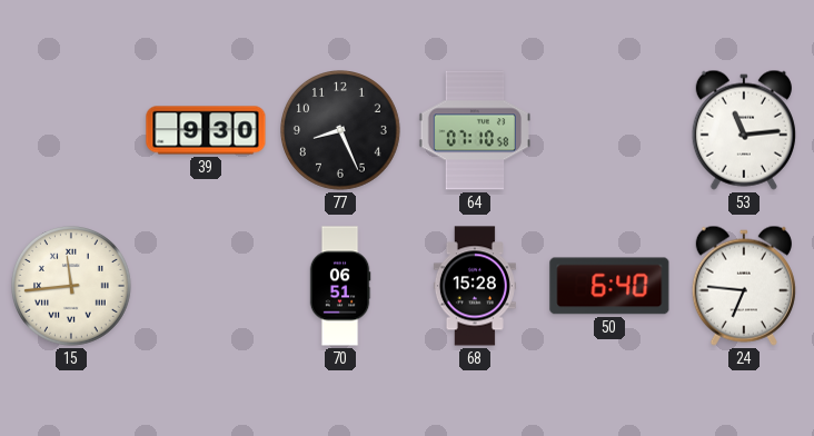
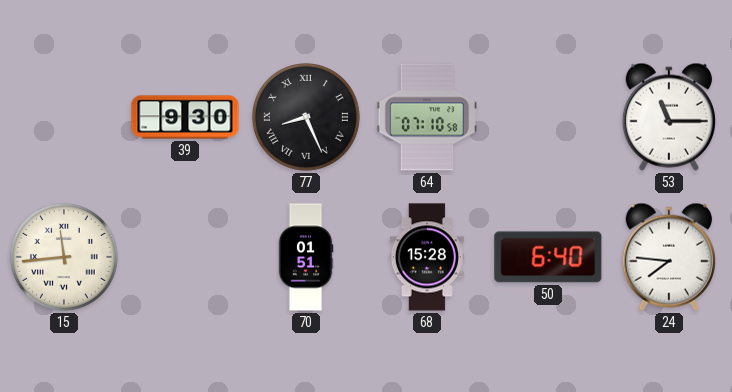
77 numerals: Arabic -> Roman (307, 118)
53: 11:14 -> 11:15 (669, 117)
70: 06:51 -> 01:51 (306, 257)
24: 6:46 -> 7:46 (669, 257)
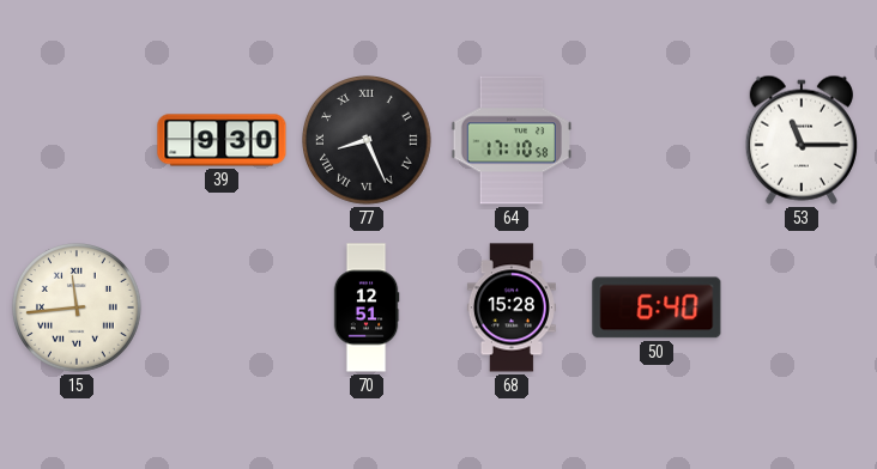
64: 07:10 -> 17:10 (512, 140)
70: 01:51 -> 12:51 (367, 307)
24: 7:46 -> none (669, 257)
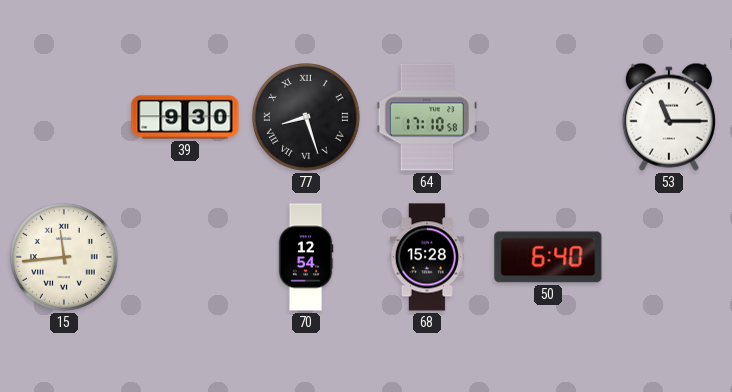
77: 8:26 -> 8:27 (307, 118)
70: 12:51 -> 12:54 (306, 257)
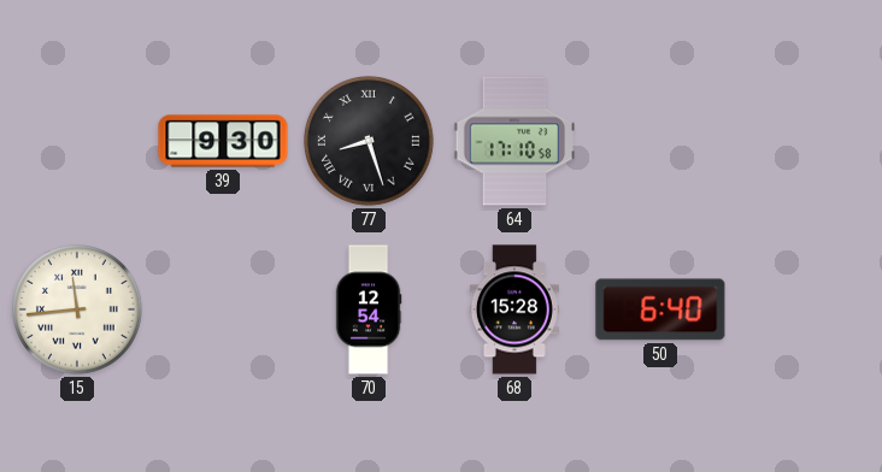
53: 11:15 -> none (669, 117)
